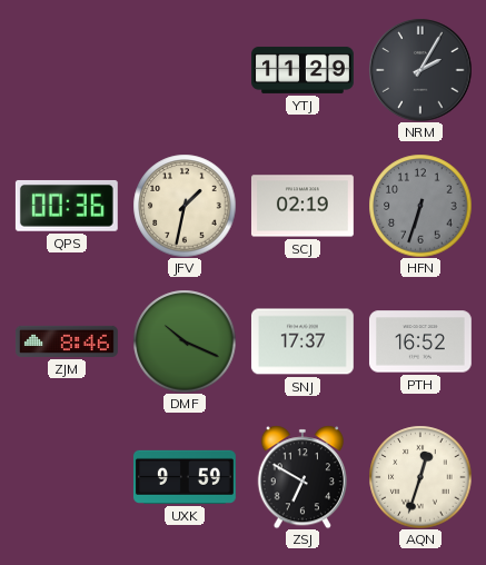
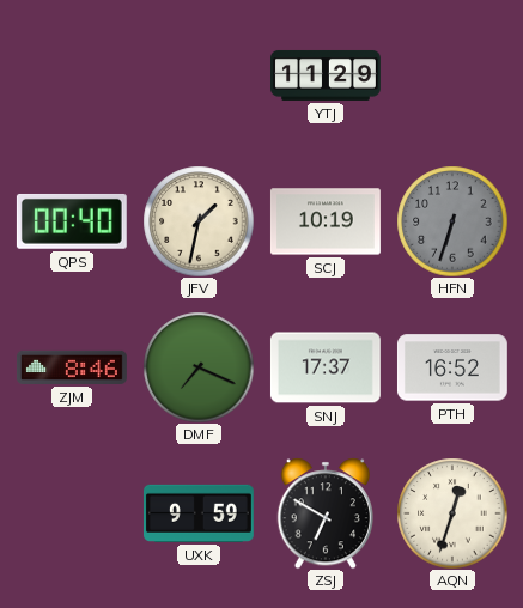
NRM: 2:05 -> none (420, 70)
QPS: 00:36 -> 00:40 (72, 221)
SCJ: 02:19 -> 10:19 (326, 221)
DMF: 10:19 -> 7:19 (199, 367)
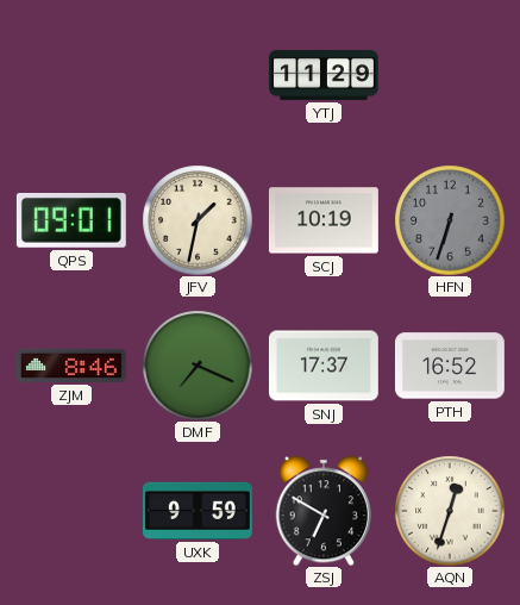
QPS: 00:40 -> 09:01 (71, 220)
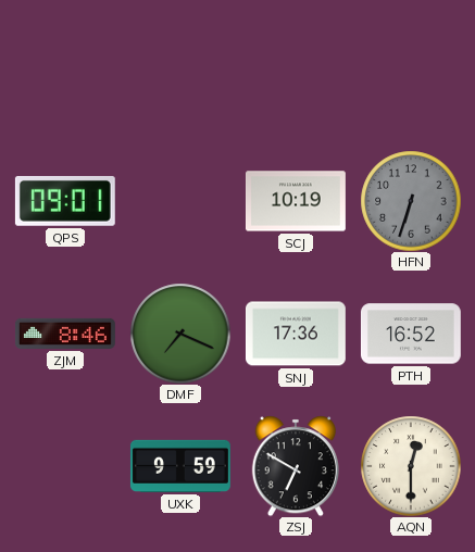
YTJ: 11:29 -> none (325, 75)
JFV: 1:32 -> none (198, 220)
SNJ: 17:37 -> 17:36 (296, 334)
AQN: 12:33 -> 12:30 (411, 466)
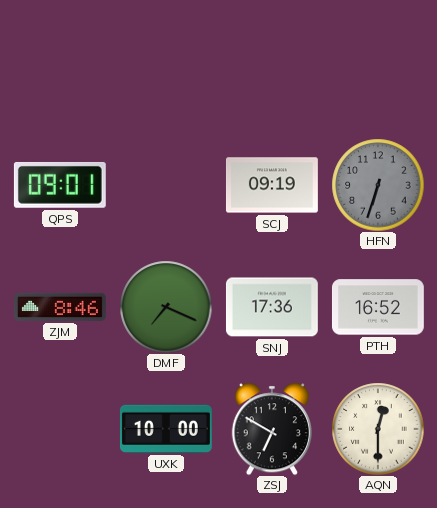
SCJ: 10:19 -> 09:19 (272, 185)
UXK: 9:59 -> 10:00 (166, 429)
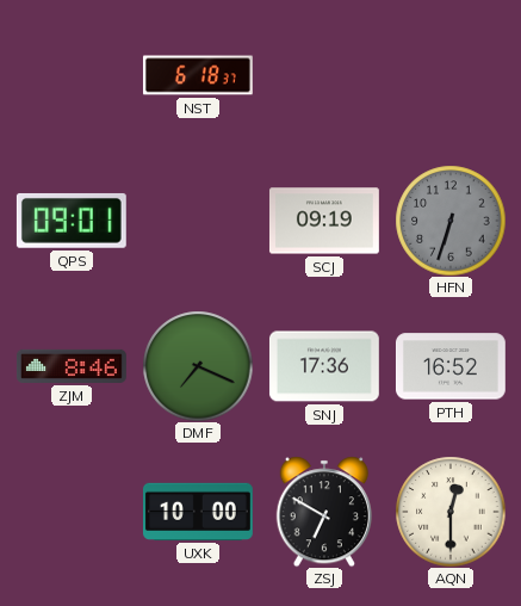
NST: none -> 6:18 (198, 75)
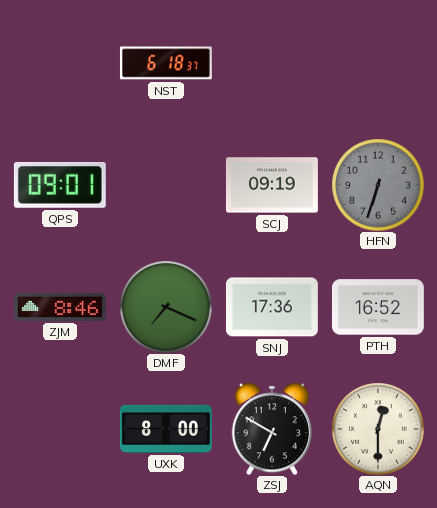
UXK: 10:00 -> 8:00 (166, 429)
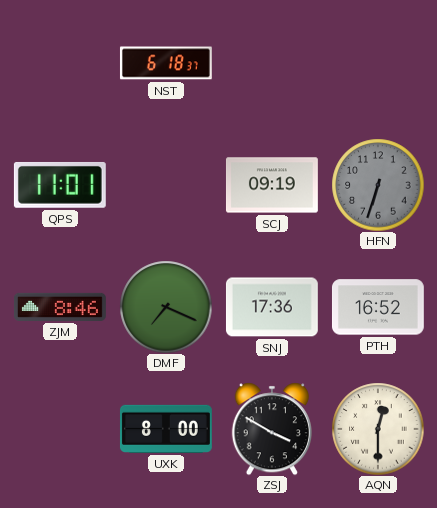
QPS: 09:01 -> 11:01 (60, 185)
ZSJ: 6:50 -> 3:50 (272, 429)
